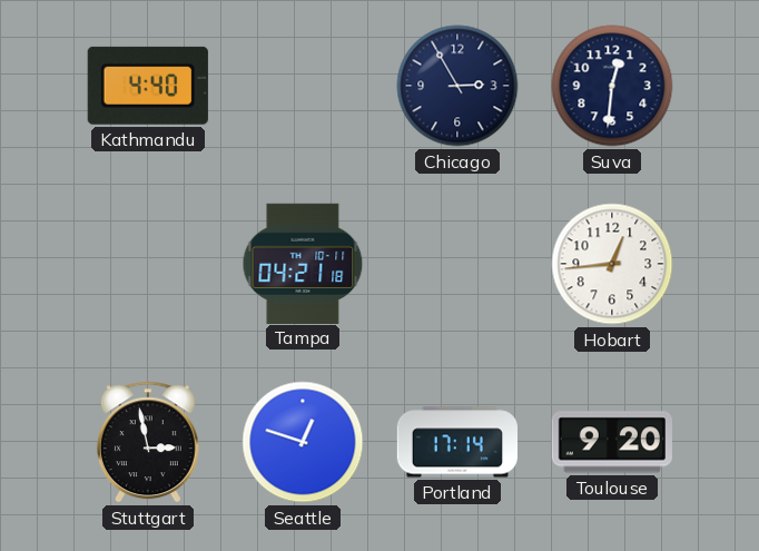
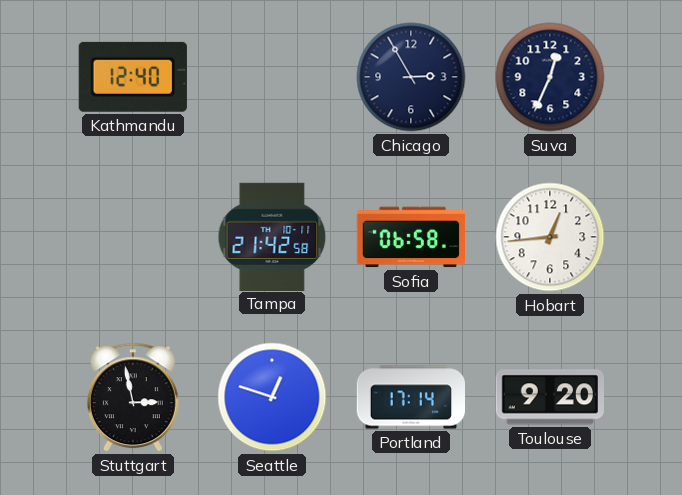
Kathmandu: 4:40 -> 12:40 (133, 77)
Suva: 12:31 -> 12:34 (550, 77)
Tampa: 04:21 -> 21:42 (272, 236)
Sofia: none -> 06:58 (410, 237)
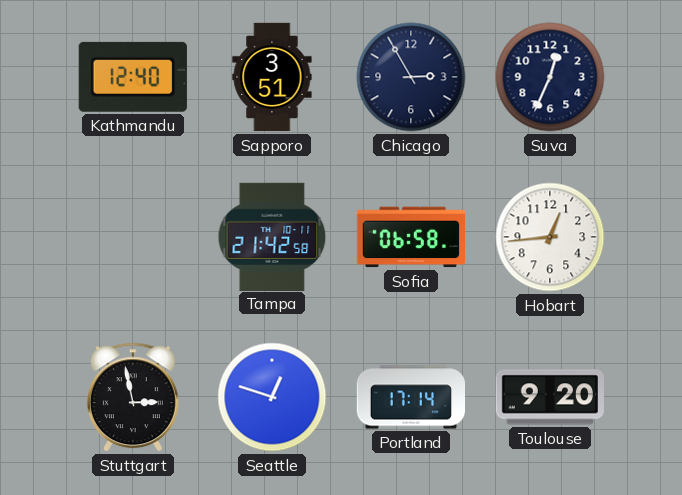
Sapporo: none -> 3:51 (272, 77)
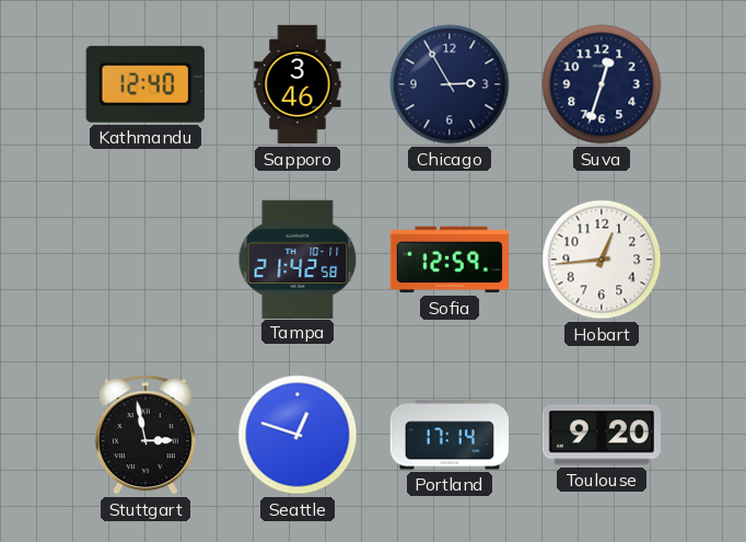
Sapporo: 3:51 -> 3:46 (298, 84)
Suva: 12:34 -> 12:33 (602, 84)
Sofia: 06:58 -> 12:59 (448, 260)
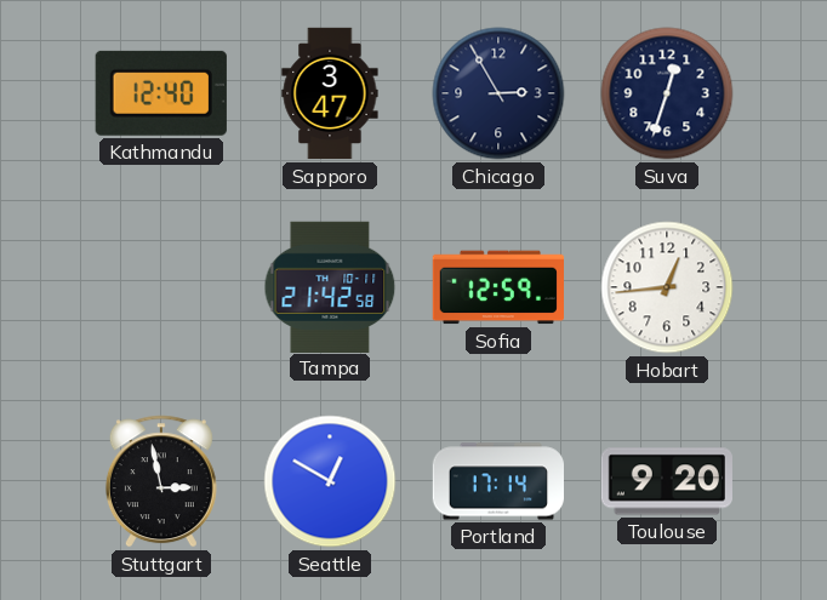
Sapporo: 3:46 -> 3:47 (330, 93)
Seattle: 12:48 -> 12:50 (330, 481)
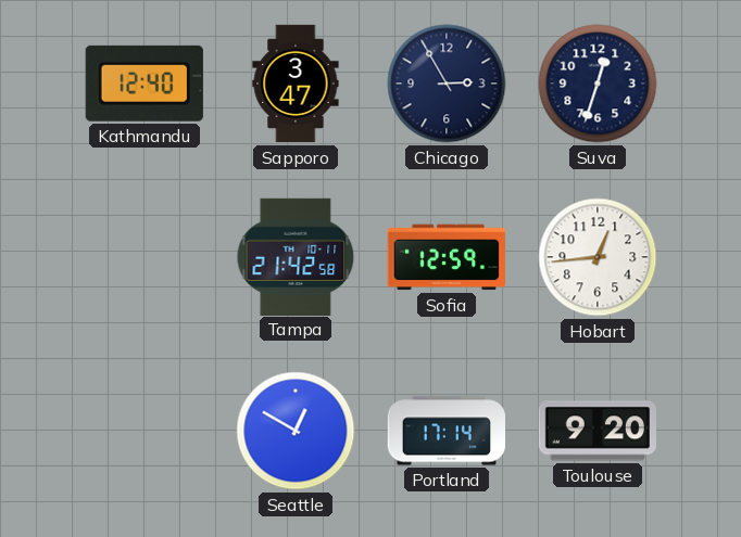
Stuttgart: 2:58 -> none (161, 481)
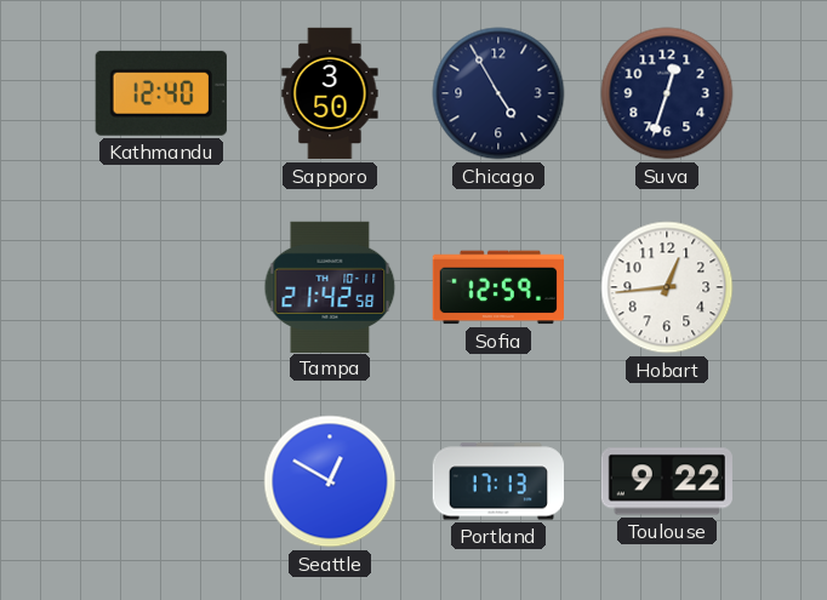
Sapporo: 3:47 -> 3:50 (330, 93)
Chicago: 2:55 -> 4:55 (498, 93)
Portland: 17:14 -> 17:13 (497, 481)
Toulouse: 9:20 -> 9:22 (667, 481)
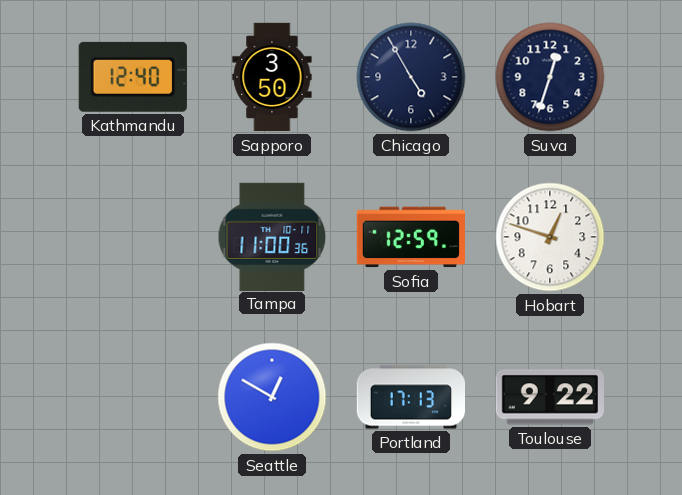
Tampa: 21:42 -> 11:00 (272, 236)
Hobart: 12:44 -> 12:48 (550, 237)
